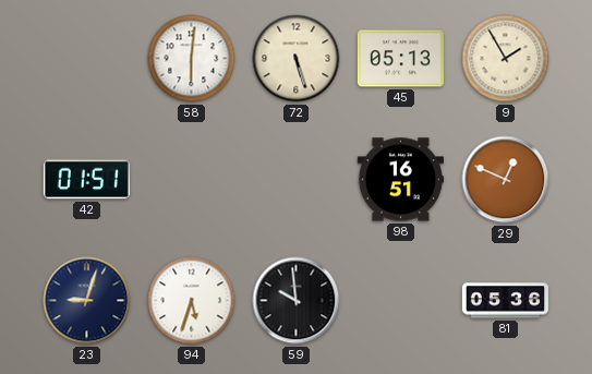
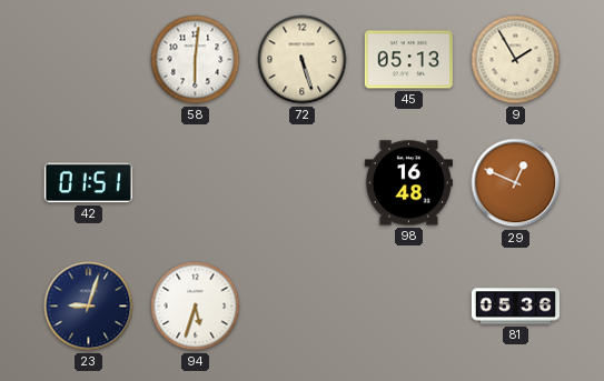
98: 16:51 -> 16:48 (408, 183)
59: 9:59 -> none (297, 301)
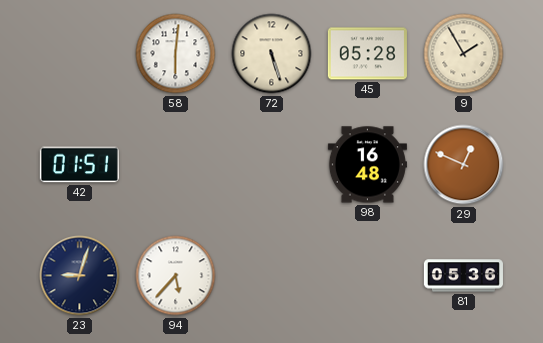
45: 05:13 -> 05:28 (367, 54)
94: 5:33 -> 5:37 (176, 276)
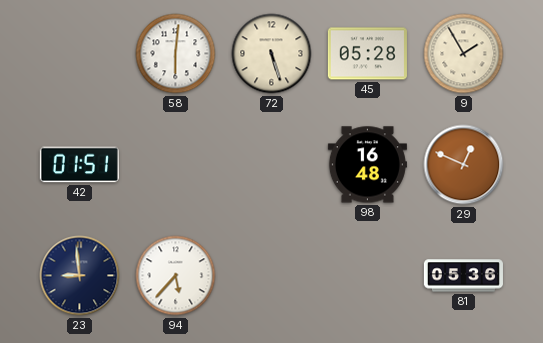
23: 9:03 -> 8:59 (80, 276)
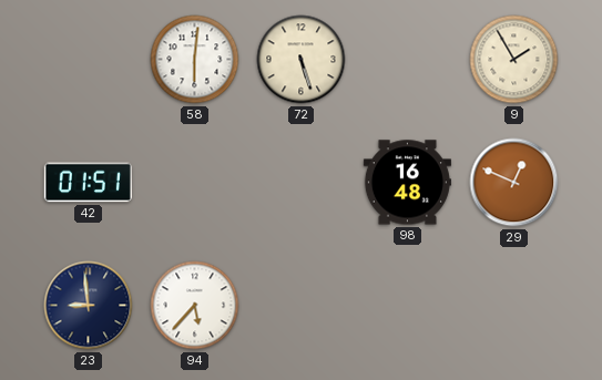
45: 05:28 -> none (367, 54)
81: 05:36 -> none (463, 276)
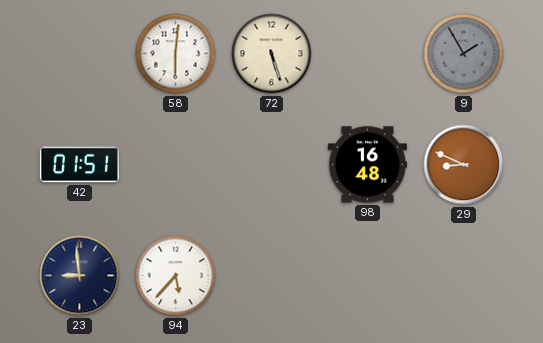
9 dial: cream -> grey (464, 54)
29: 12:49 -> 8:49 (464, 165)
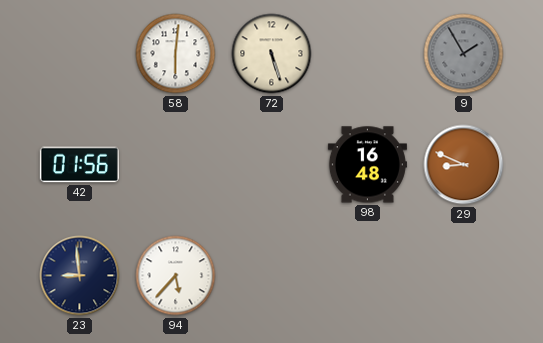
42: 01:51 -> 01:56 (79, 165)
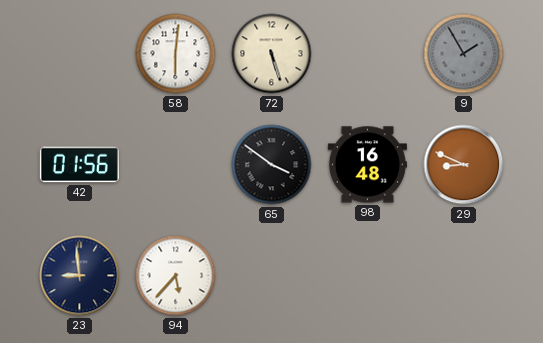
65: none -> 3:51 (272, 165)
